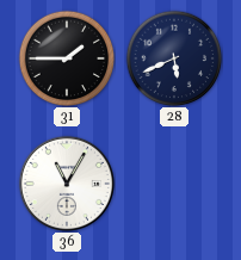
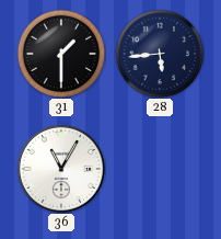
31: 1:45 -> 1:30 (61, 54)
28: 5:41 -> 5:44 (160, 54)
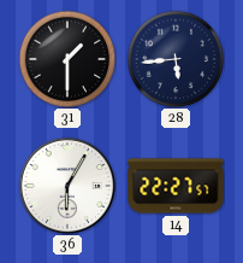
36: 11:05 -> 6:05 (67, 186)
14: none -> 22:27 (176, 186)
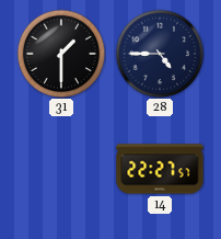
28: 5:44 -> 4:45 (160, 54)
36: 6:05 -> none (67, 186)
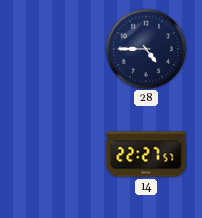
31: 1:30 -> none (61, 54)
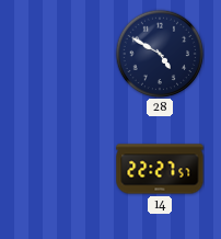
28: 4:45 -> 4:50 (160, 54)
